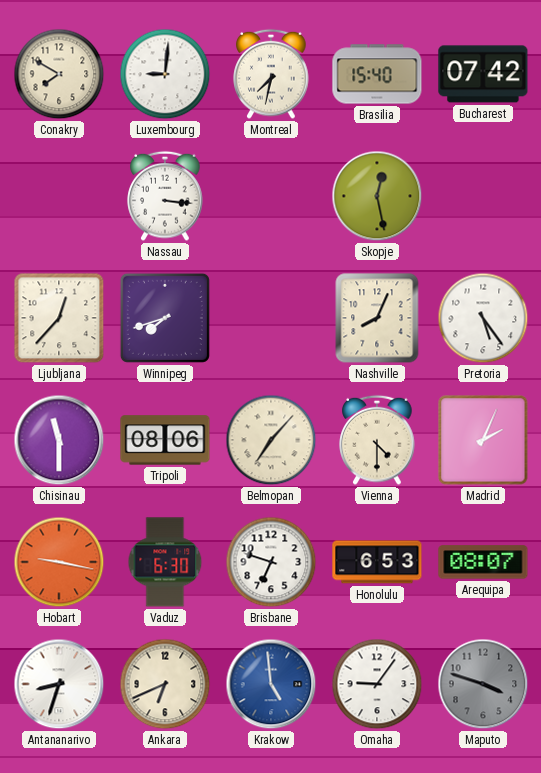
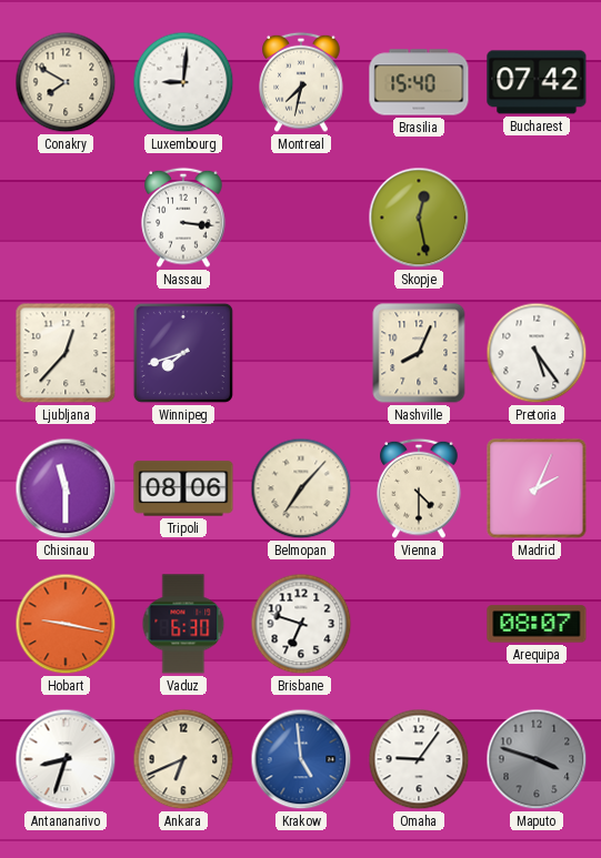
Honolulu: 6:53 -> none (377, 562)
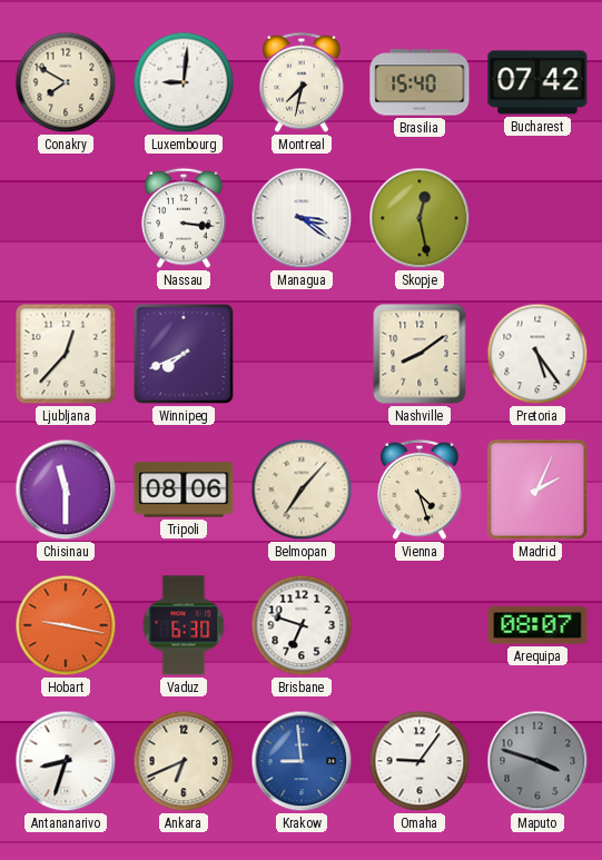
Managua: none -> 3:21 (302, 218)
Winnipeg: 7:42 -> 7:41 (184, 354)
Nashville: 8:04 -> 8:09 (420, 354)
Vienna: 4:30 -> 4:27 (420, 490)
Krakow: 4:59 -> 8:59 (302, 761)
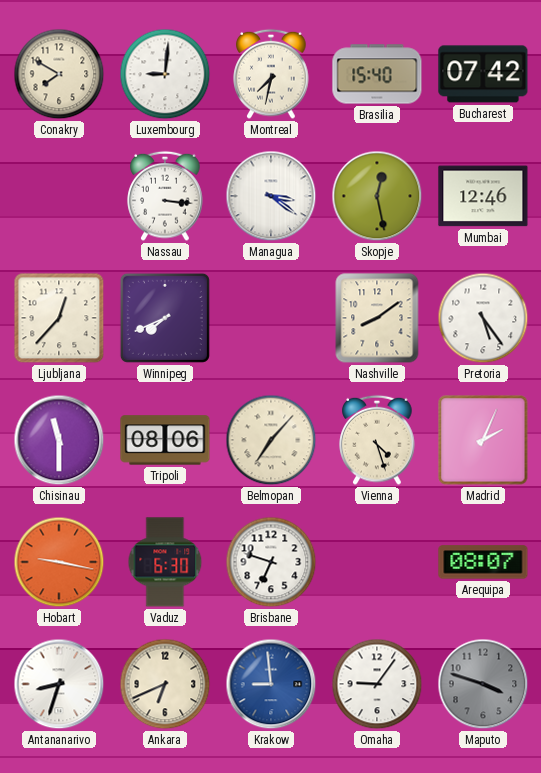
Mumbai: none -> 12:46 (483, 196)
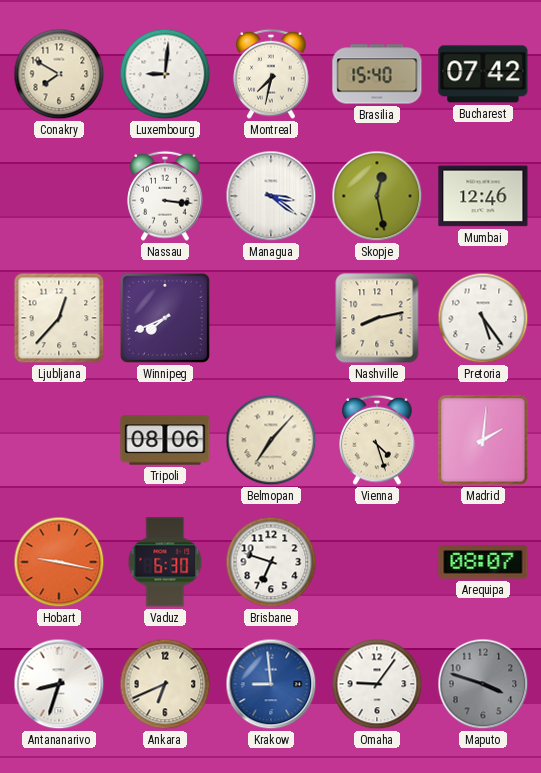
Nashville: 8:09 -> 8:13 (377, 318)
Chisinau: 11:30 -> none (59, 440)
Madrid: 2:04 -> 2:01 (483, 440)
